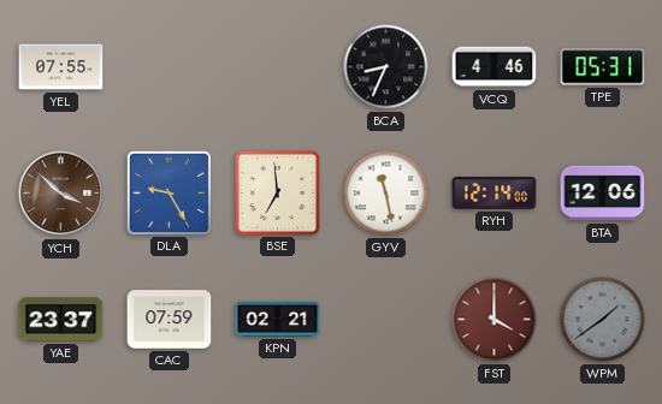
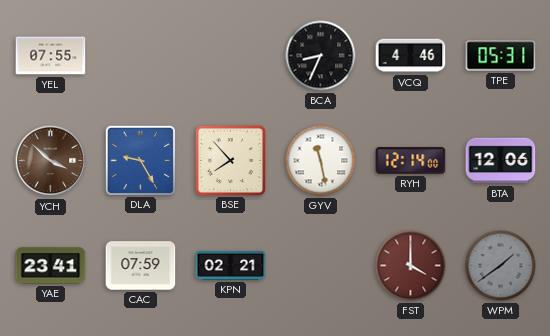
BSE: 6:59 -> 7:53 (230, 160)
YAE: 23:37 -> 23:41 (51, 266)
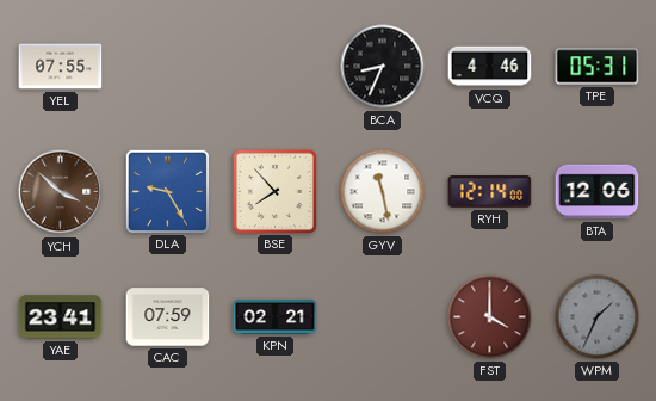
WPM: 1:39 -> 1:34 (598, 317)
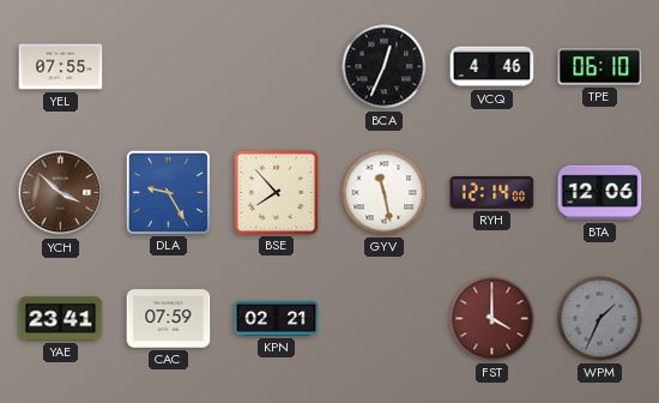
BCA: 8:34 -> 12:34 (385, 67)
TPE: 05:31 -> 06:10 (600, 67)
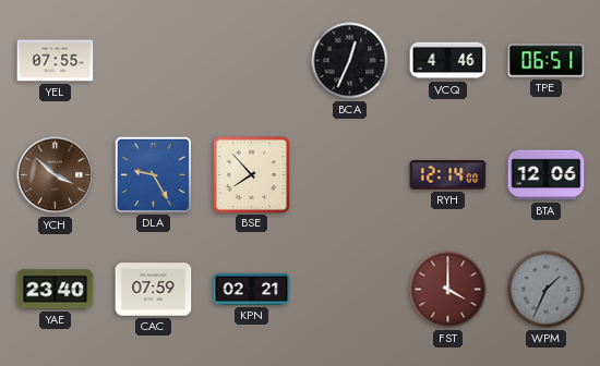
TPE: 06:10 -> 06:51 (547, 61)
GYV: 11:28 -> none (385, 193)
YAE: 23:41 -> 23:40 (56, 290)
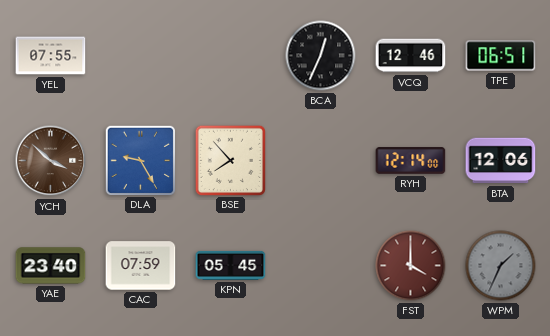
VCQ: 4:46 -> 12:46 (411, 56)
KPN: 02:21 -> 05:45 (231, 265)
